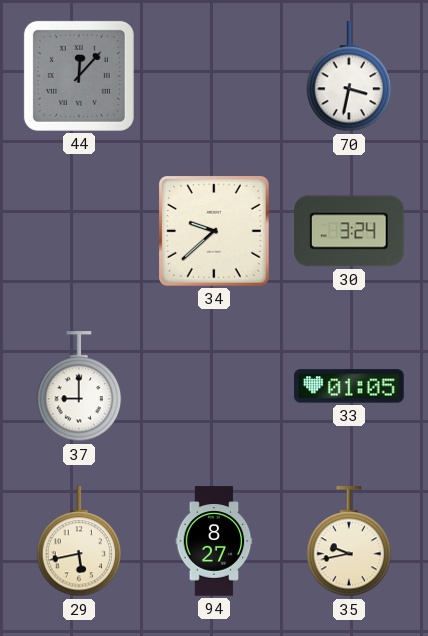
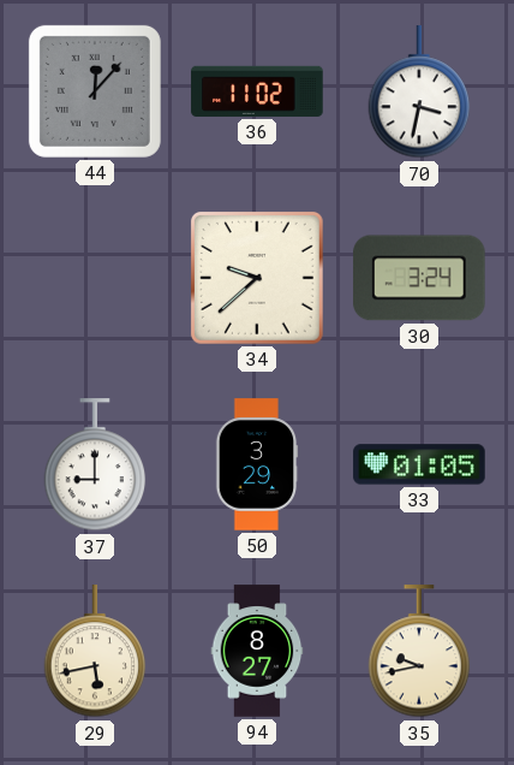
36: none -> 11:02 (257, 91)
50: none -> 3:29 (257, 464)
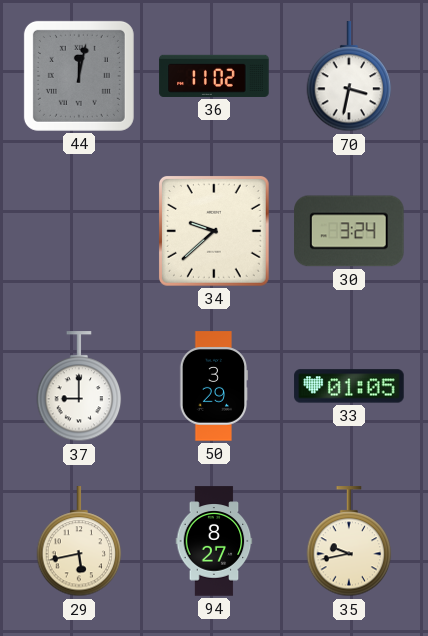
44: 12:07 -> 12:02 (79, 76)
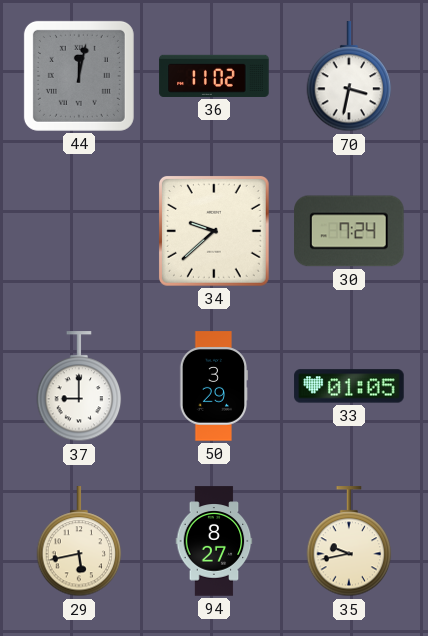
30: 3:24 -> 7:24 (349, 231)
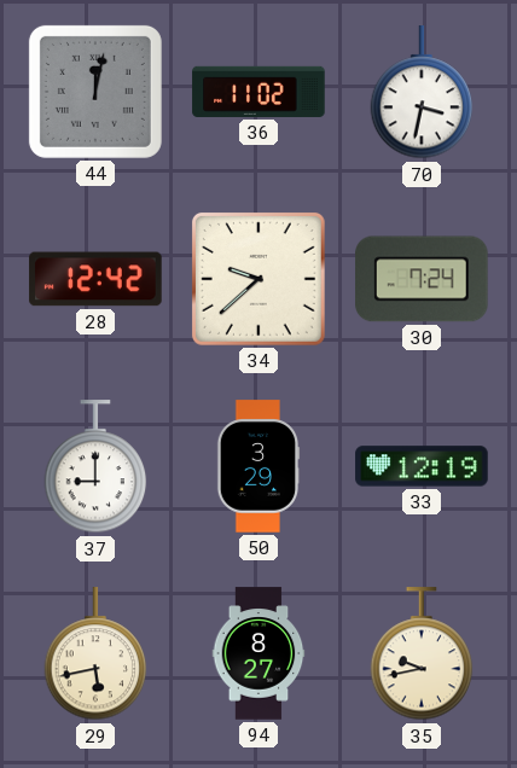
28: none -> 12:42 (95, 279)
33: 01:05 -> 12:19 (422, 466)
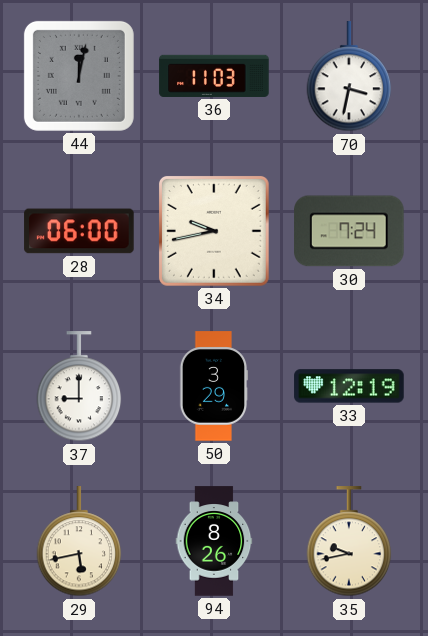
36: 11:02 -> 11:03 (214, 76)
28: 12:42 -> 06:00 (79, 231)
34: 9:38 -> 9:43 (214, 231)
94: 8:27 -> 8:26 (214, 541)
